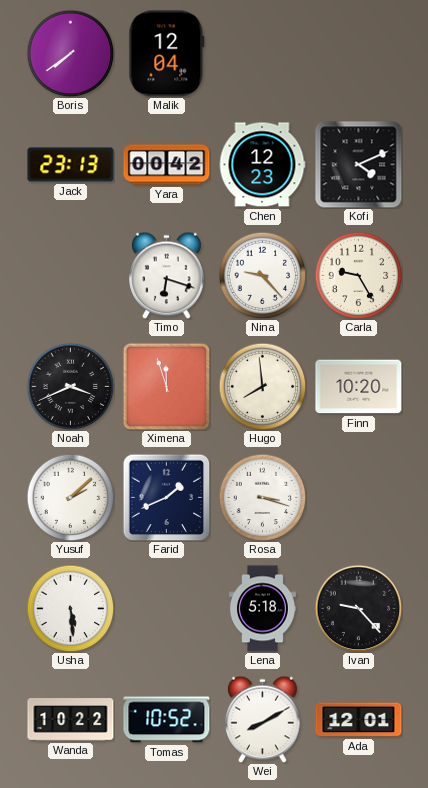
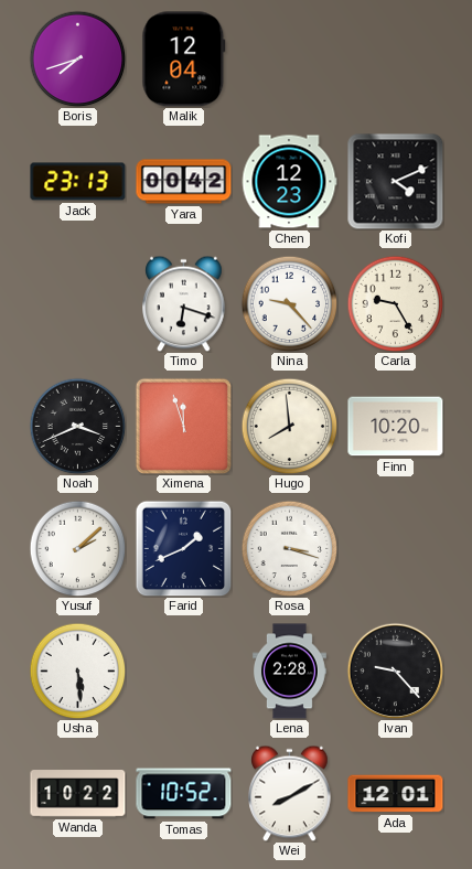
Boris: 7:39 -> 7:42 (77, 58)
Lena: 5:18 -> 2:28 (290, 672)
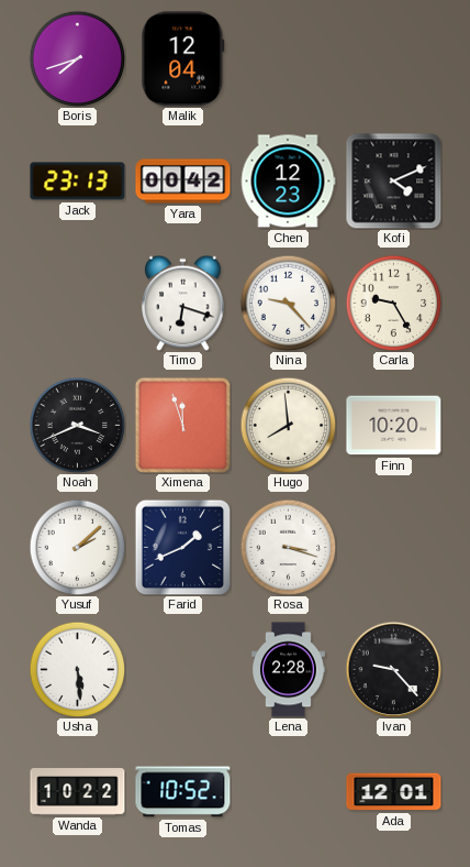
Wei: 8:10 -> none (290, 793)
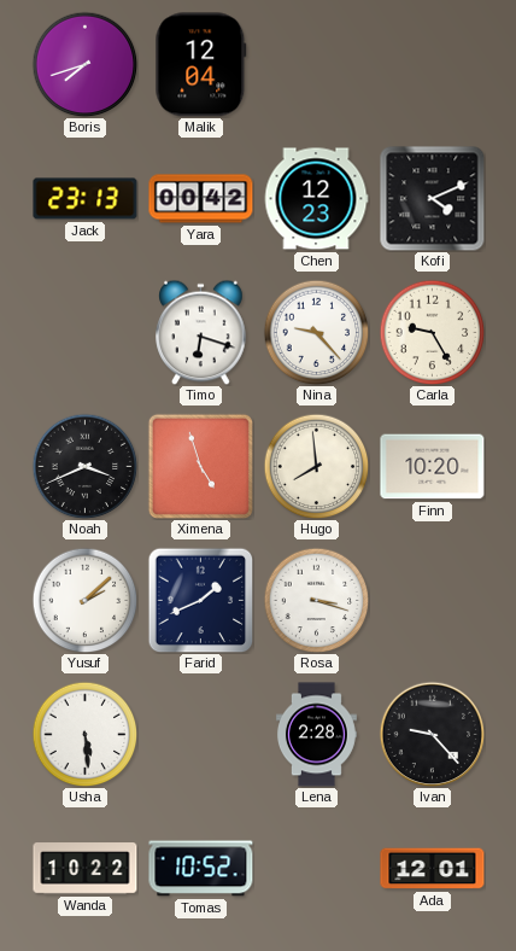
Ximena: 11:57 -> 4:57 (200, 466)
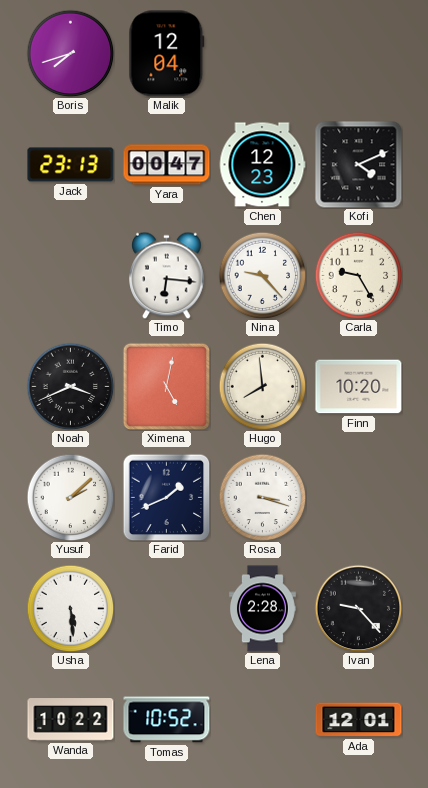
Yara: 00:42 -> 00:47 (167, 165)
Timo: 6:18 -> 6:16 (167, 275)
Ximena: 4:57 -> 5:02 (166, 386)
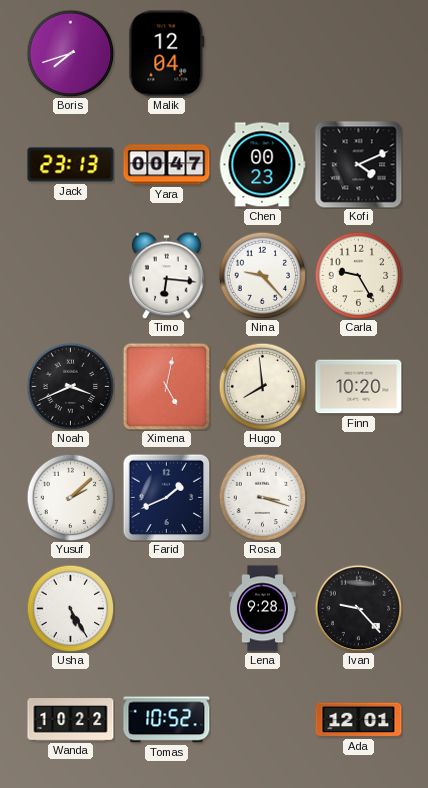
Chen: 12:23 -> 00:23 (262, 165)
Usha: 5:29 -> 5:25 (70, 608)
Lena: 2:28 -> 9:28 (263, 609)
